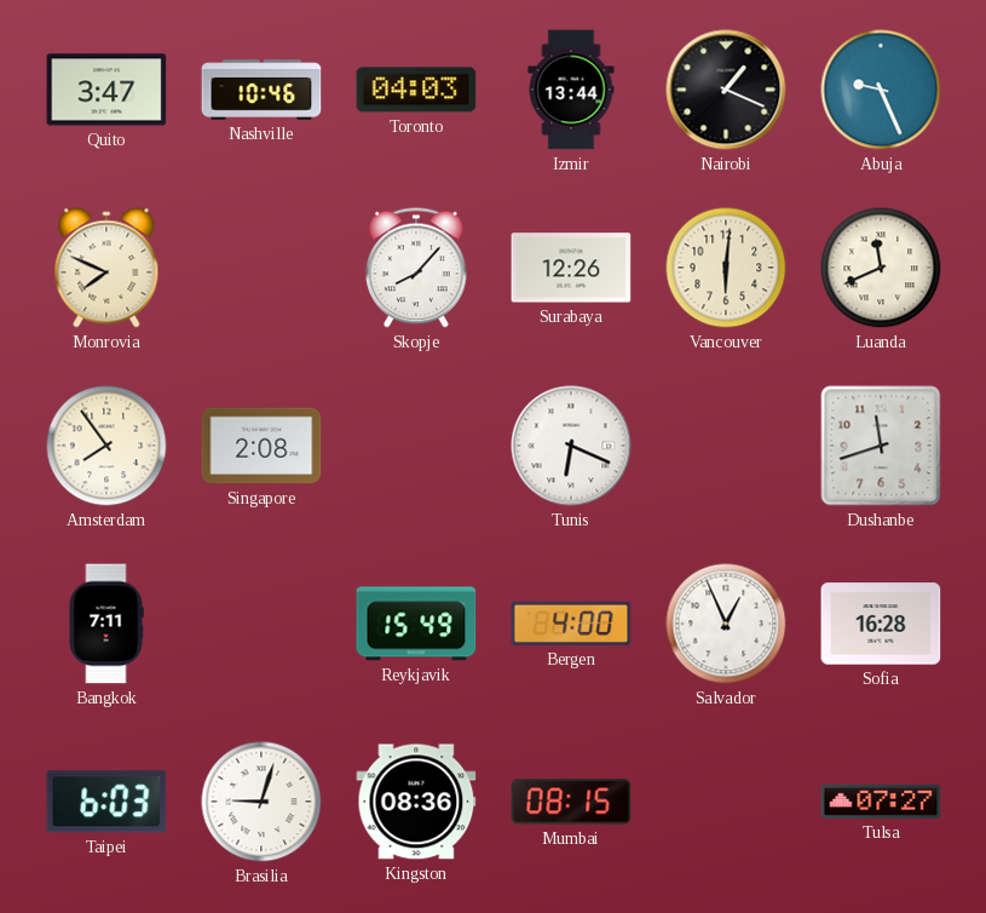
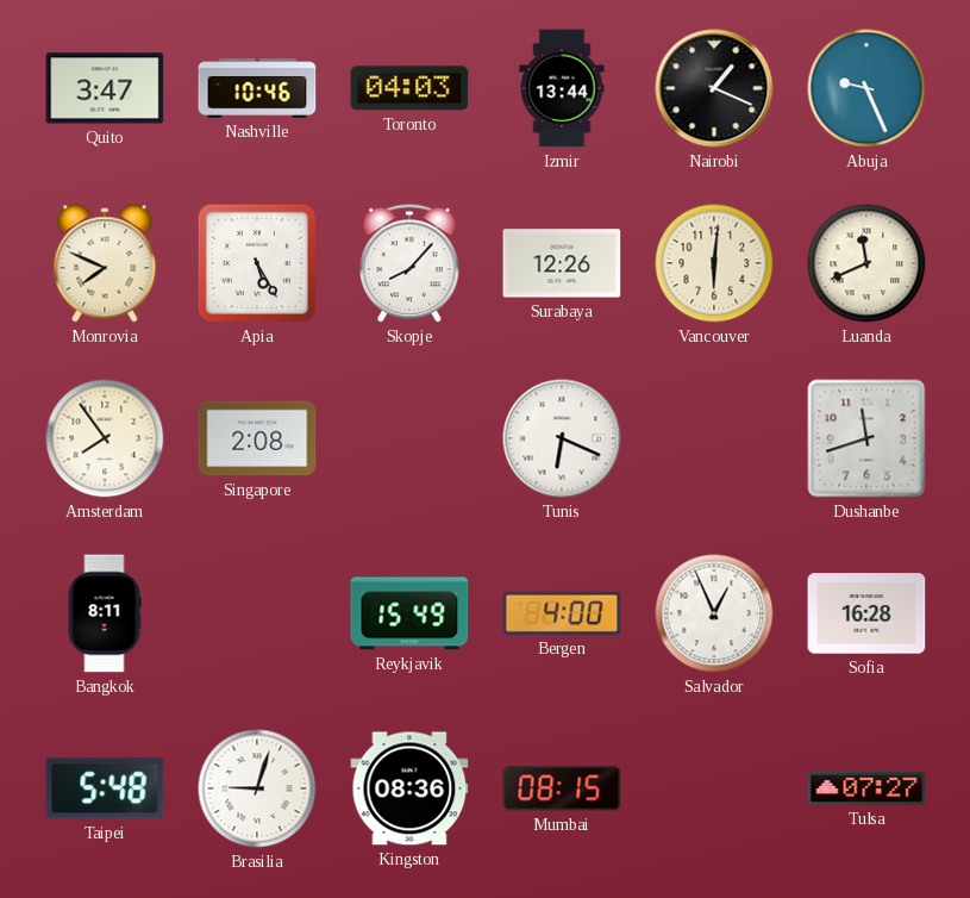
Apia: none -> 5:25 (257, 263)
Bangkok: 7:11 -> 8:11 (105, 613)
Taipei: 6:03 -> 5:48 (105, 788)
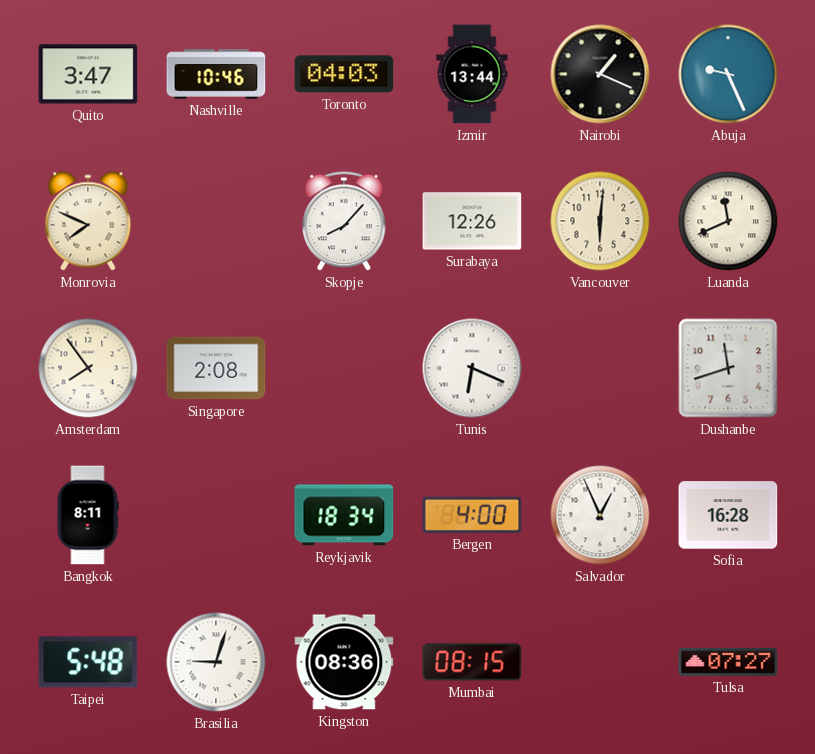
Apia: 5:25 -> none (257, 263)
Reykjavik: 15:49 -> 18:34 (344, 515)
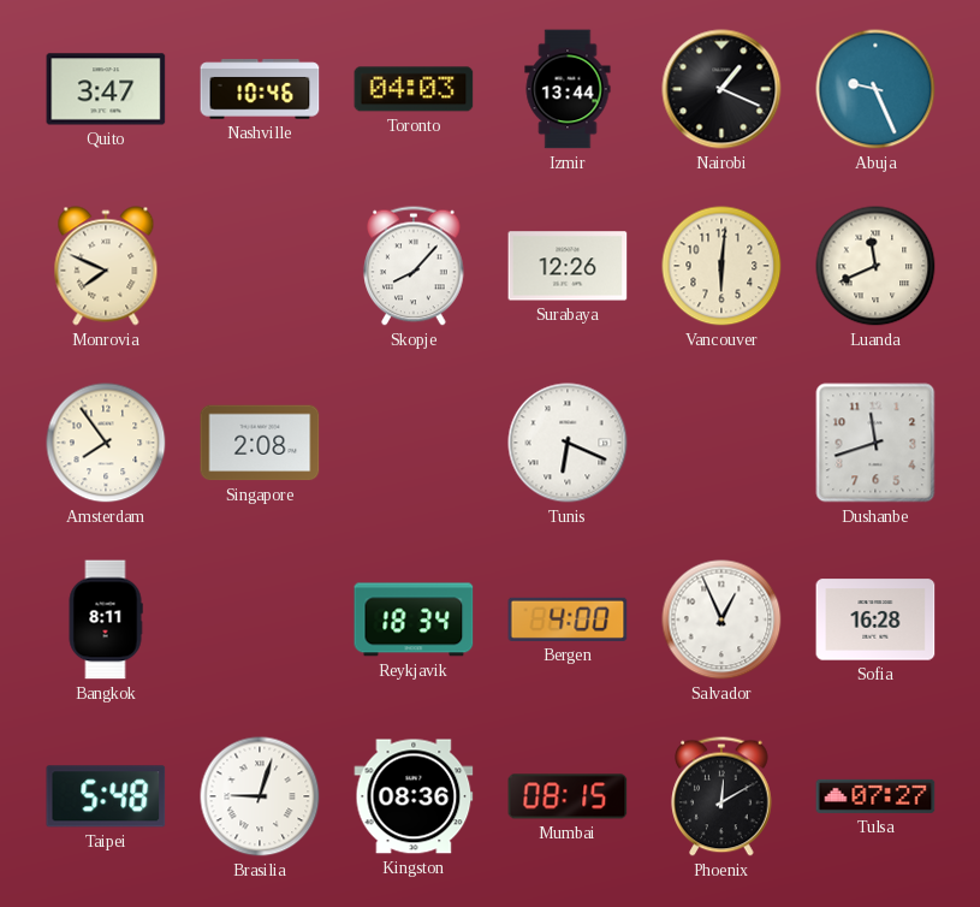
Phoenix: none -> 12:10 (721, 796)
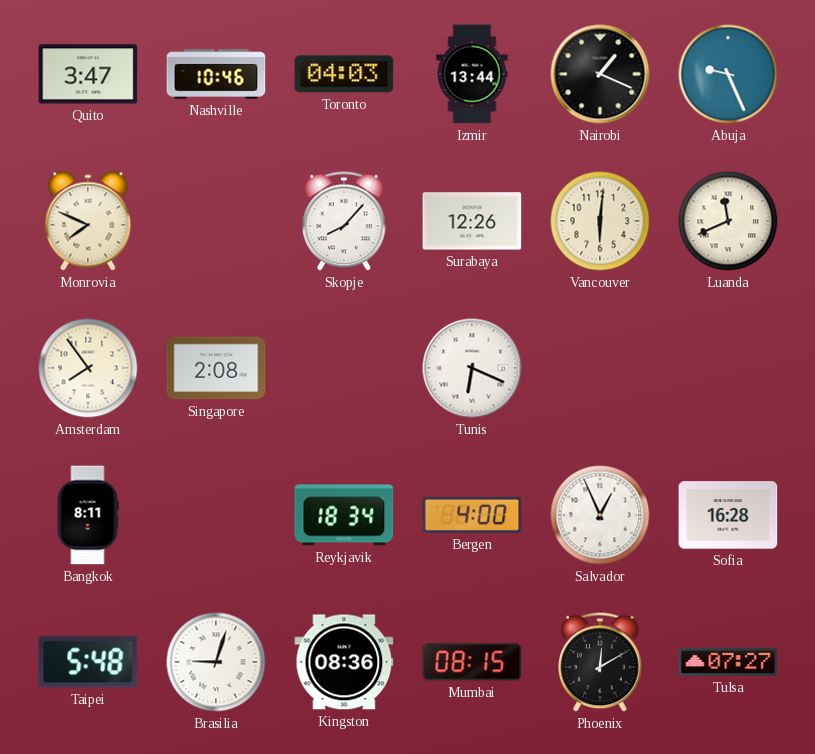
Dushanbe: 11:42 -> none (875, 443)
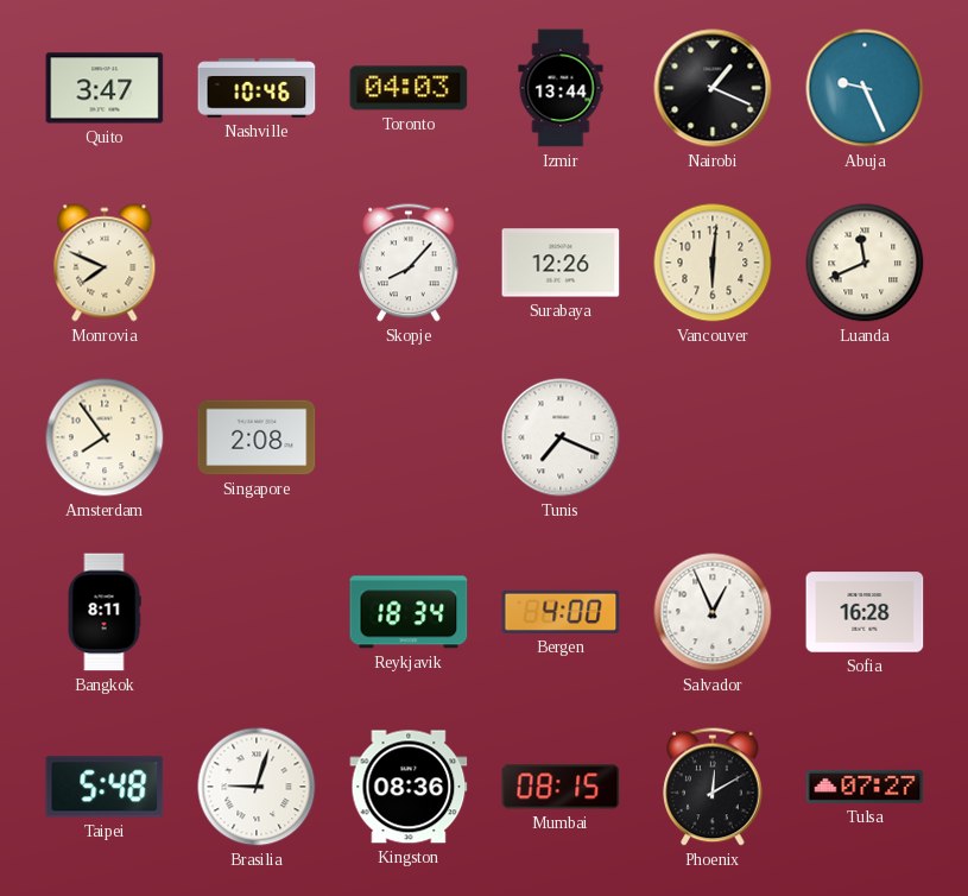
Tunis: 6:19 -> 7:19 (561, 437)
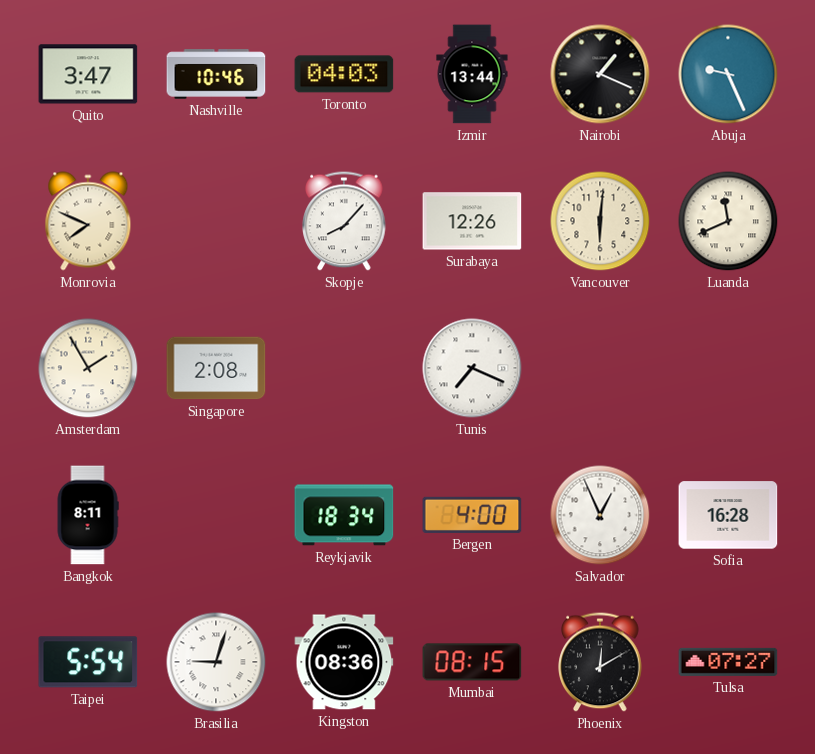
Amsterdam: 7:54 -> 1:55 (88, 368)
Taipei: 5:48 -> 5:54 (88, 662)
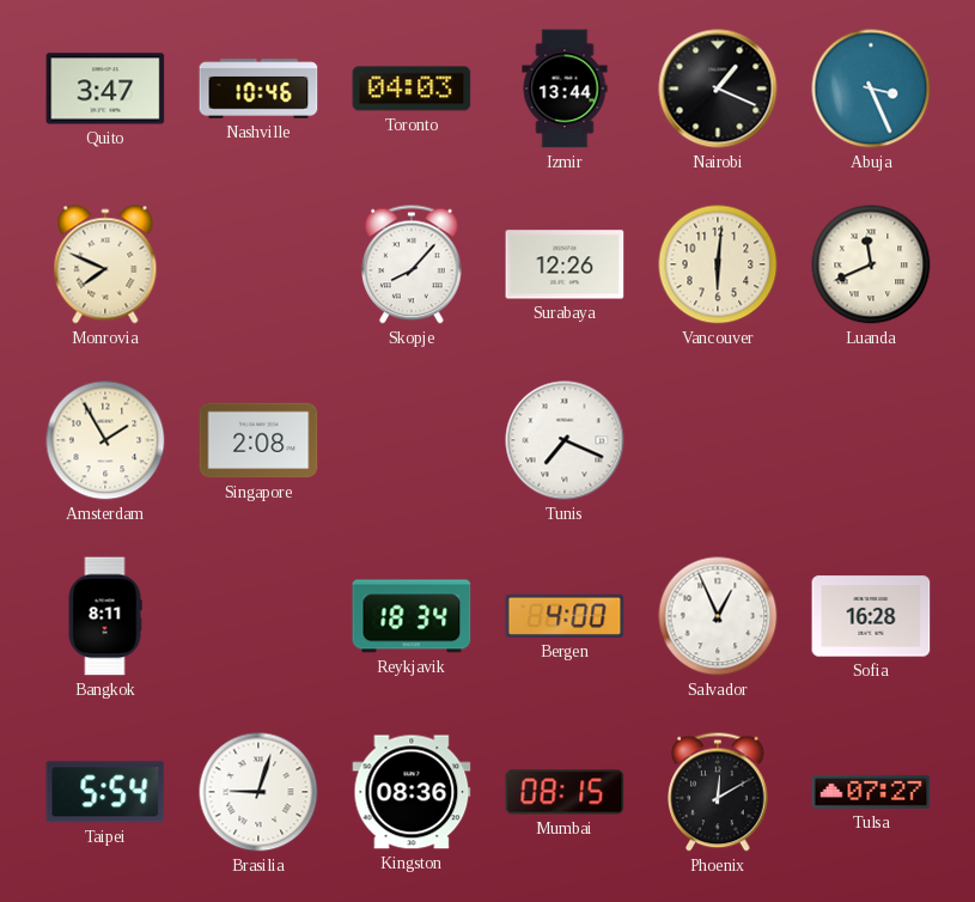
Abuja: 9:26 -> 3:26 (871, 89)
